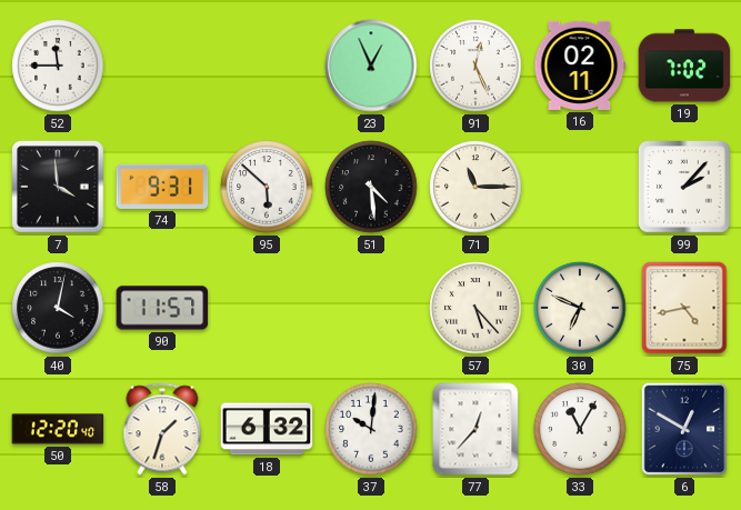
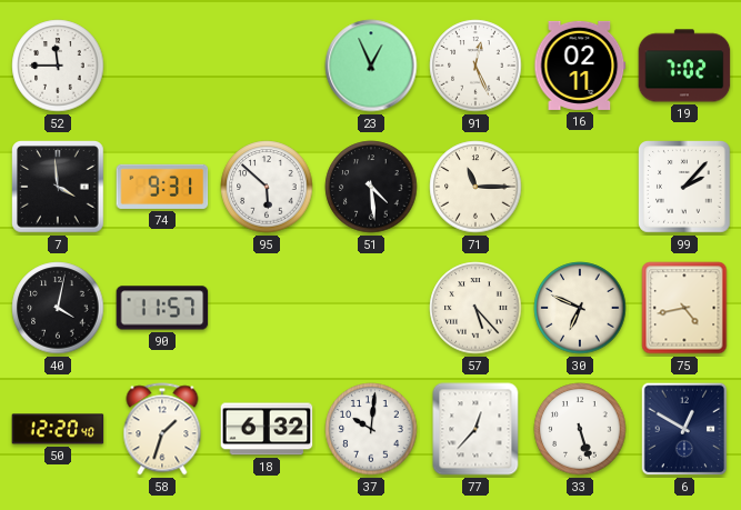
33: 11:05 -> 5:27 (580, 429)
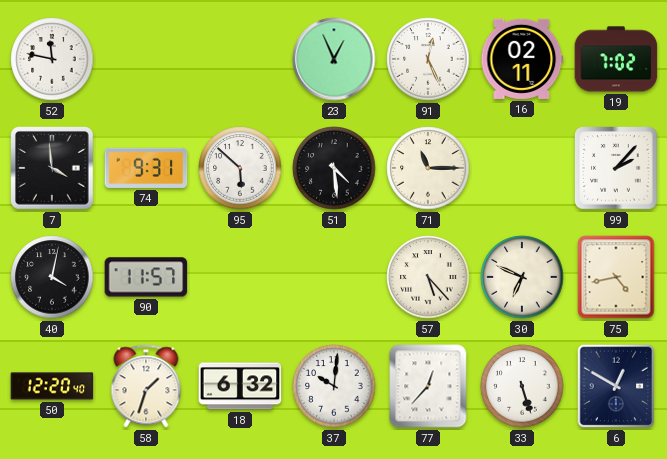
52: 11:45 -> 11:47 (52, 59)
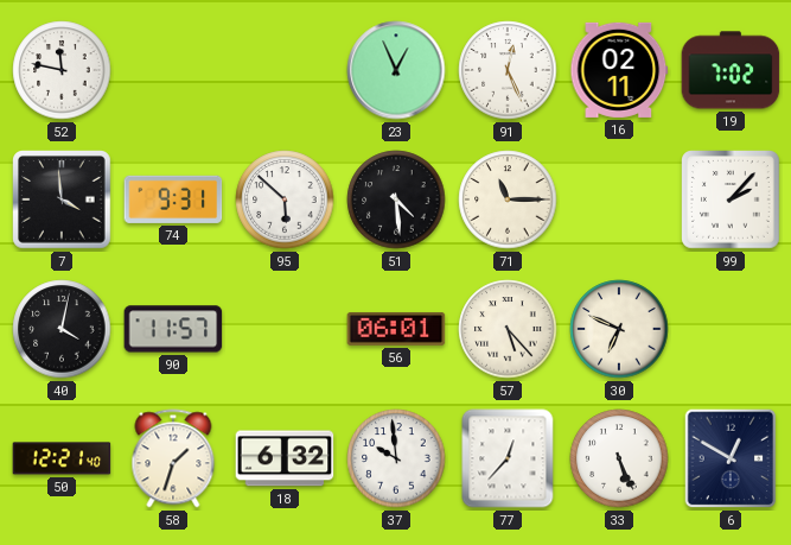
56: none -> 06:01 (396, 329)
75: 4:43 -> none (616, 277)
50: 12:20 -> 12:21 (62, 458)
37: 10:01 -> 9:59 (396, 458)
33: 5:27 -> 5:26 (619, 458)
